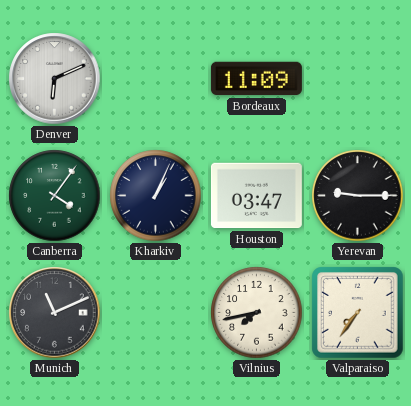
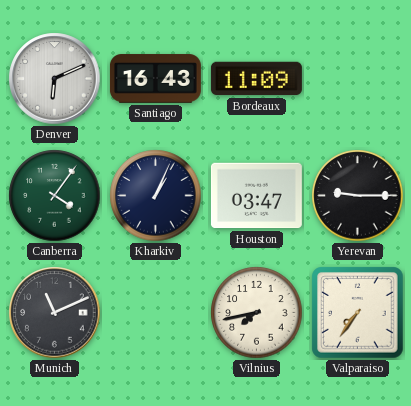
Santiago: none -> 16:43 (155, 79)
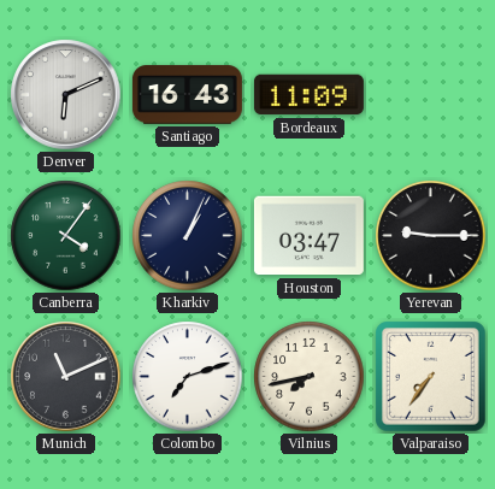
Colombo: none -> 7:12 (188, 377)
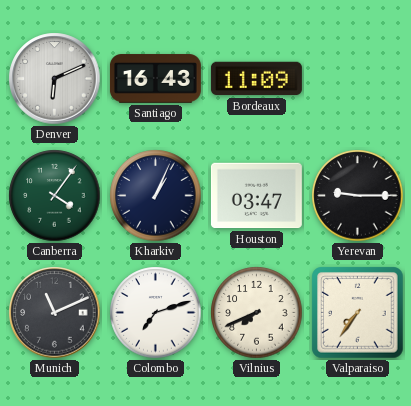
Vilnius: 7:43 -> 7:41 (257, 313)
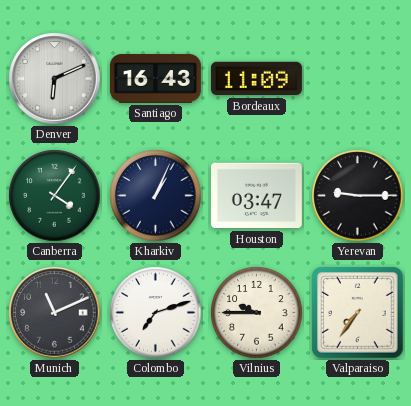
Vilnius: 7:41 -> 9:45 (257, 313)
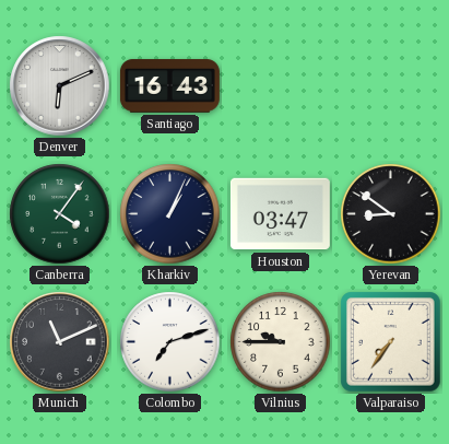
Bordeaux: 11:09 -> none (256, 79)
Yerevan: 9:15 -> 8:51 (391, 214)
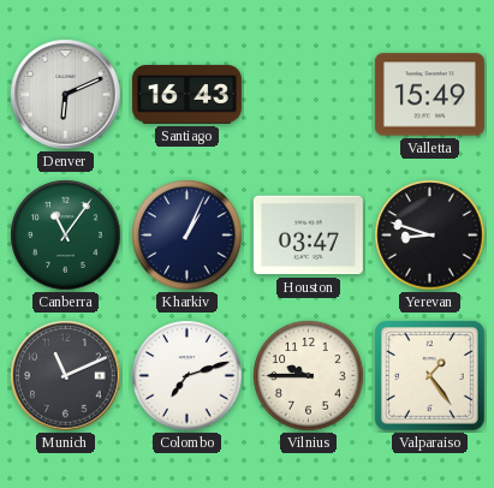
Valletta: none -> 15:49 (429, 95)
Canberra: 4:06 -> 11:06 (66, 236)
Yerevan: 8:51 -> 8:48 (430, 236)
Valparaiso: 7:36 -> 1:24 (430, 376)
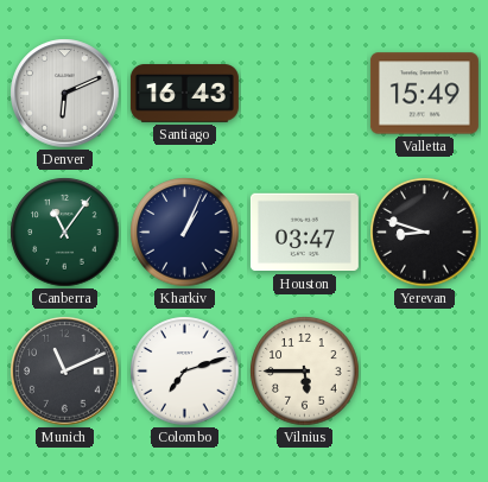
Vilnius: 9:45 -> 5:45 (305, 372)
Valparaiso: 1:24 -> none (430, 376)
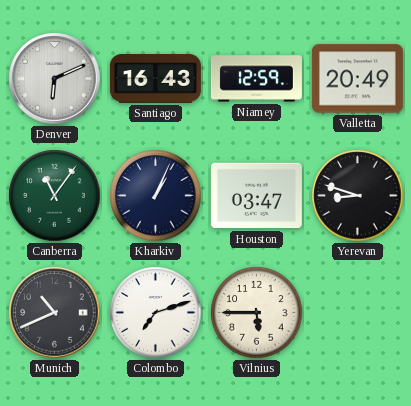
Niamey: none -> 12:59 (256, 79)
Valletta: 15:49 -> 20:49 (357, 79)
Munich: 11:11 -> 10:41 (55, 313)
